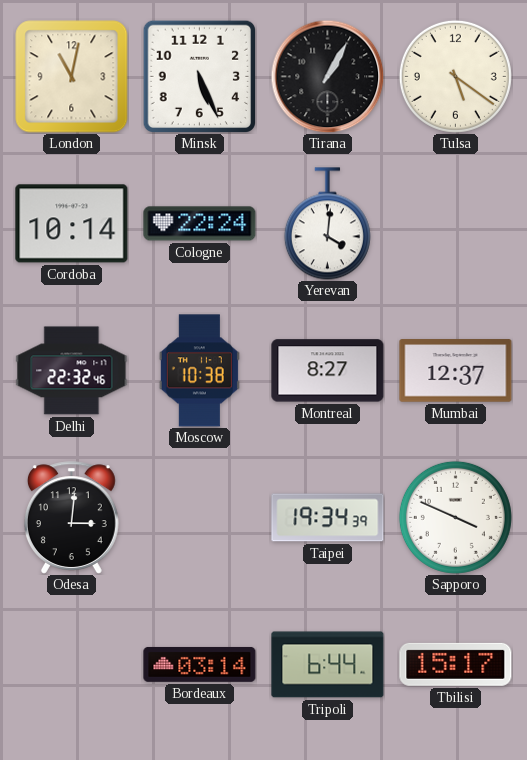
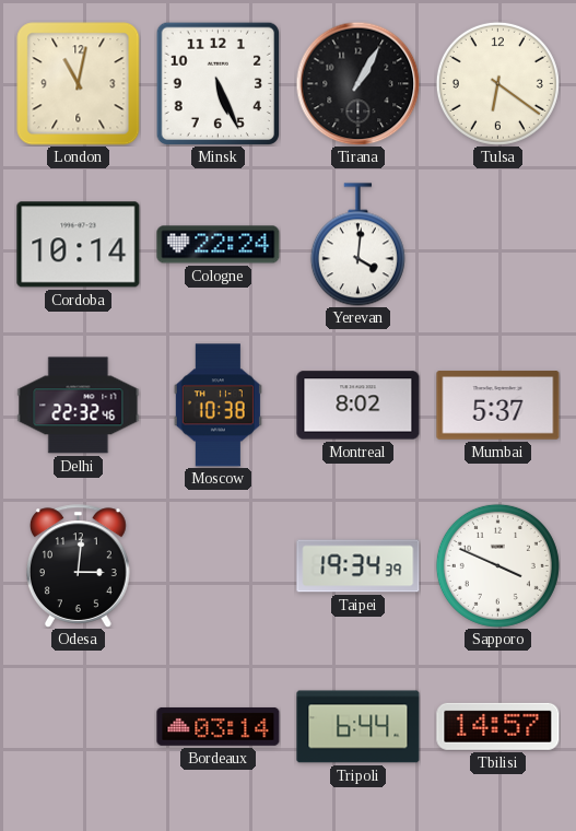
Tulsa: 5:21 -> 6:21 (497, 83)
Montreal: 8:27 -> 8:02 (358, 406)
Mumbai: 12:37 -> 5:37 (498, 406)
Tbilisi: 15:17 -> 14:57 (498, 726)
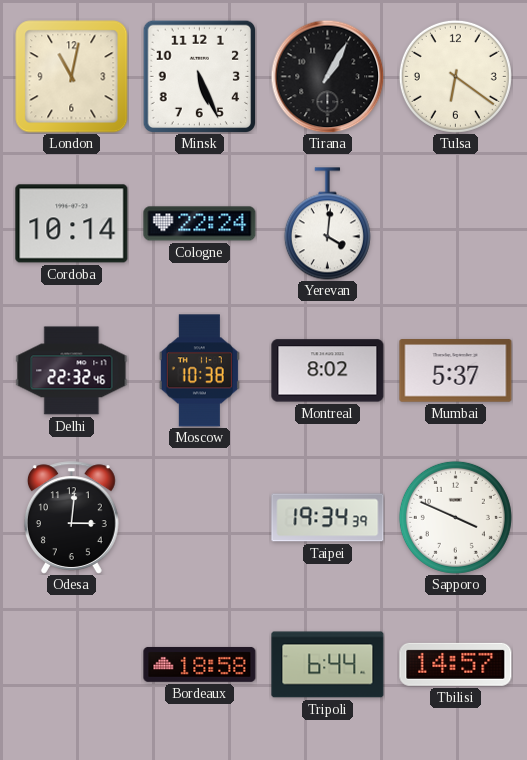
Bordeaux: 03:14 -> 18:58 (200, 664)
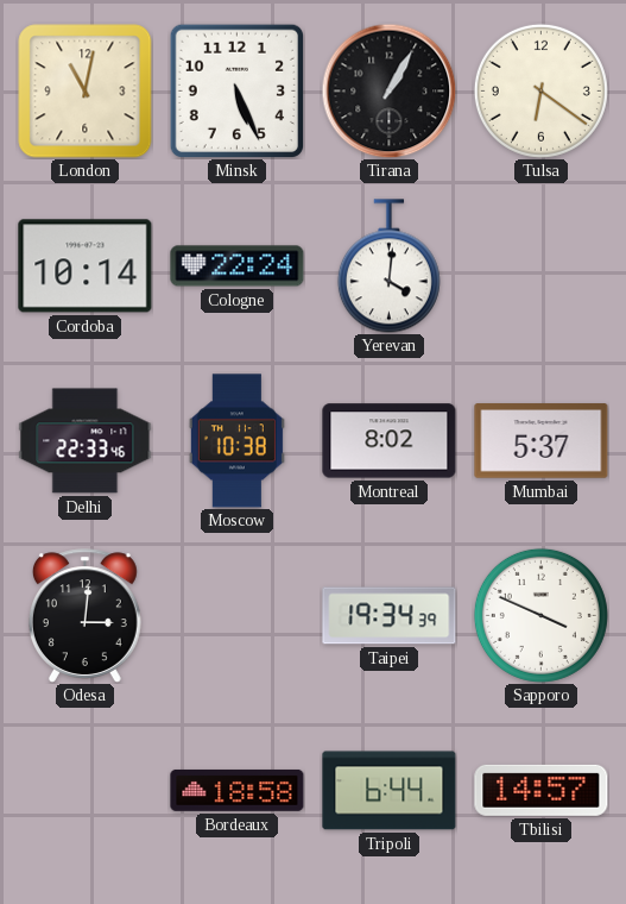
Delhi: 22:32 -> 22:33 (86, 441)
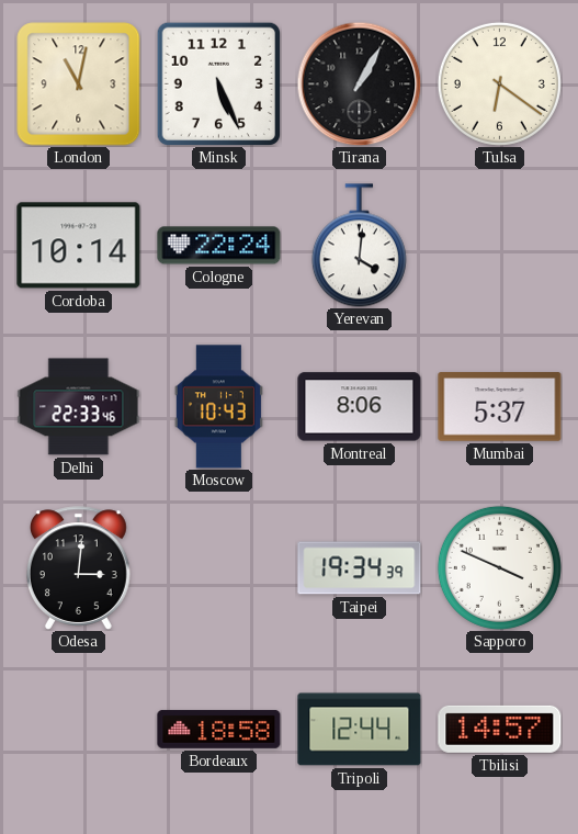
Moscow: 10:38 -> 10:43 (218, 407)
Montreal: 8:02 -> 8:06 (360, 407)
Tripoli: 6:44 -> 12:44 (360, 730)
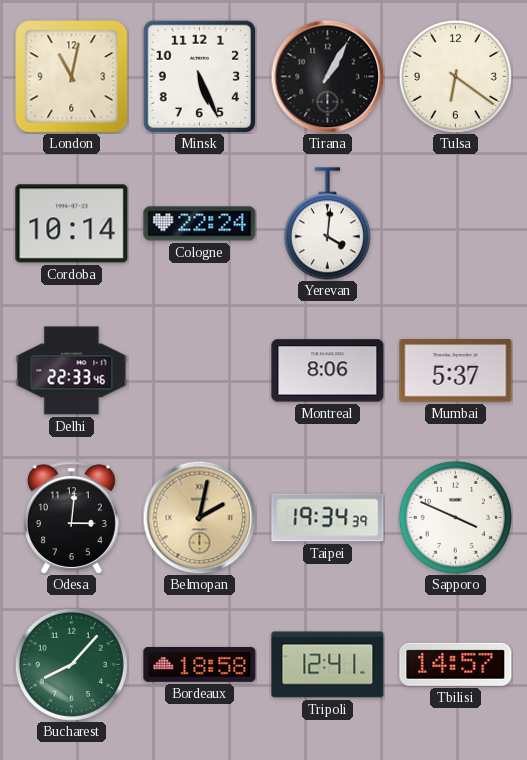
Moscow: 10:43 -> none (218, 407)
Belmopan: none -> 2:02 (199, 517)
Bucharest: none -> 8:07 (71, 664)
Tripoli: 12:44 -> 12:41 (328, 665)
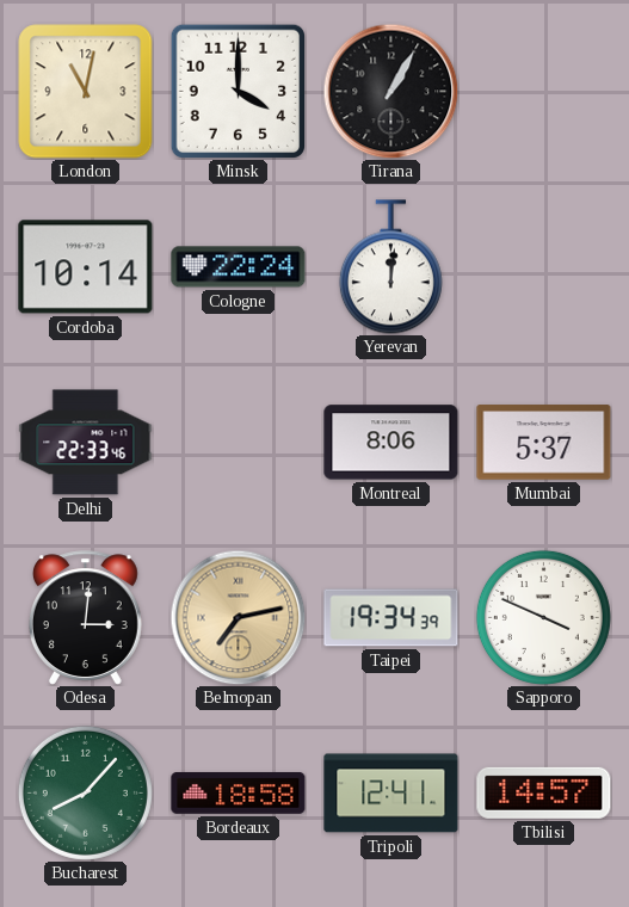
Minsk: 5:26 -> 4:00 (238, 91)
Tulsa: 6:21 -> none (455, 76)
Yerevan: 4:01 -> 12:01 (390, 267)
Belmopan: 2:02 -> 7:13 (238, 617)
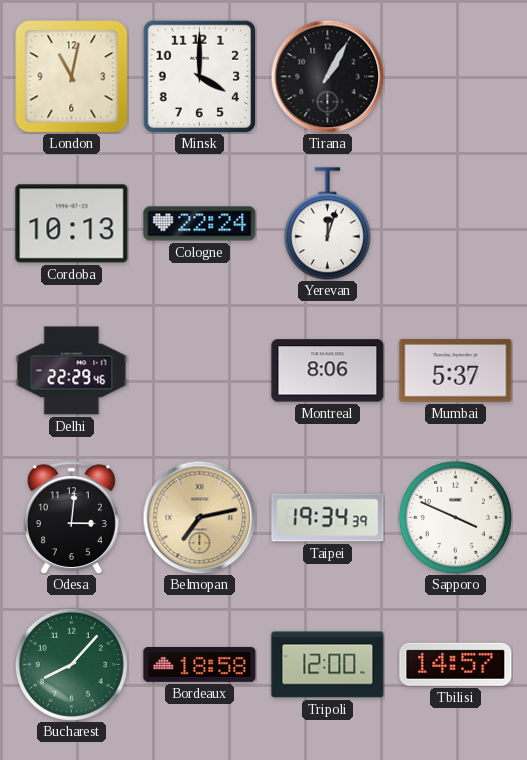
Cordoba: 10:14 -> 10:13 (72, 224)
Yerevan: 12:01 -> 12:03 (327, 224)
Delhi: 22:33 -> 22:29 (72, 371)
Tripoli: 12:41 -> 12:00 (328, 665)
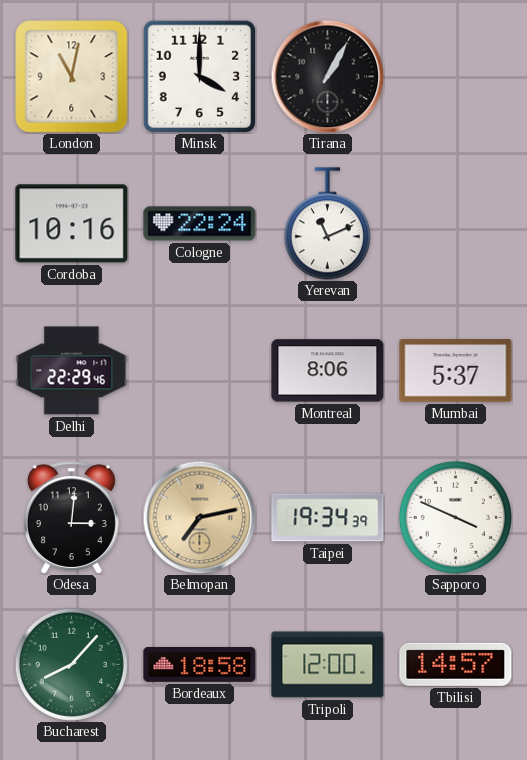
Cordoba: 10:13 -> 10:16 (72, 224)
Yerevan: 12:03 -> 11:11 (327, 224)
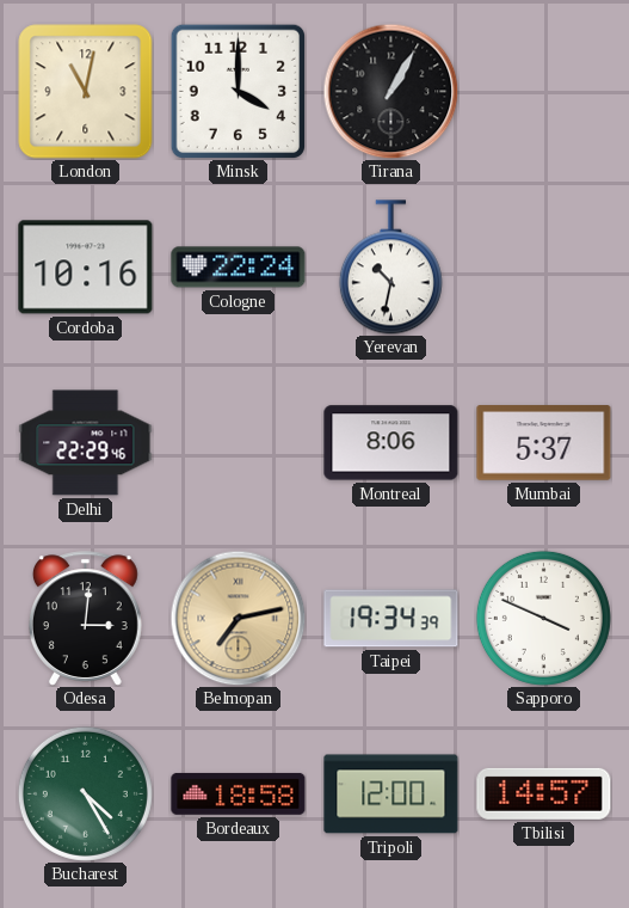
Yerevan: 11:11 -> 10:32 (390, 268)
Bucharest: 8:07 -> 4:25 (85, 793)
